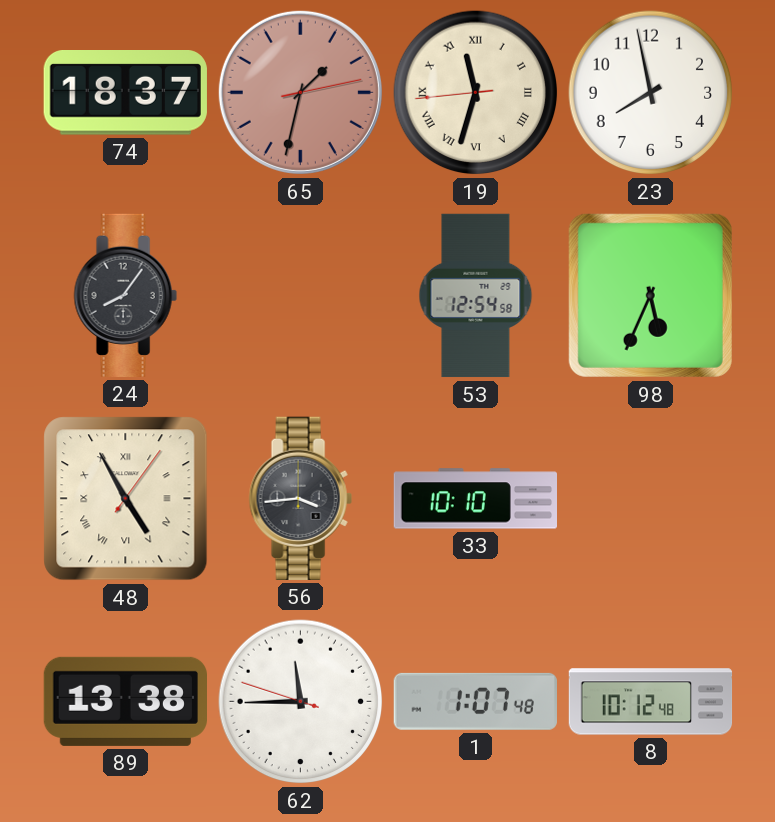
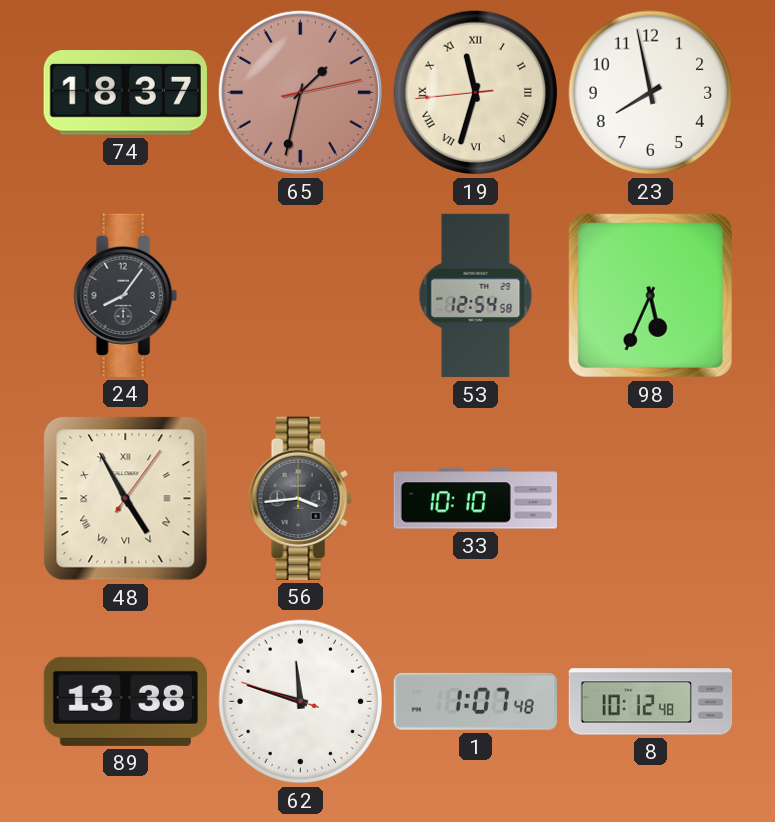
62: 11:44 -> 11:47 (301, 702)
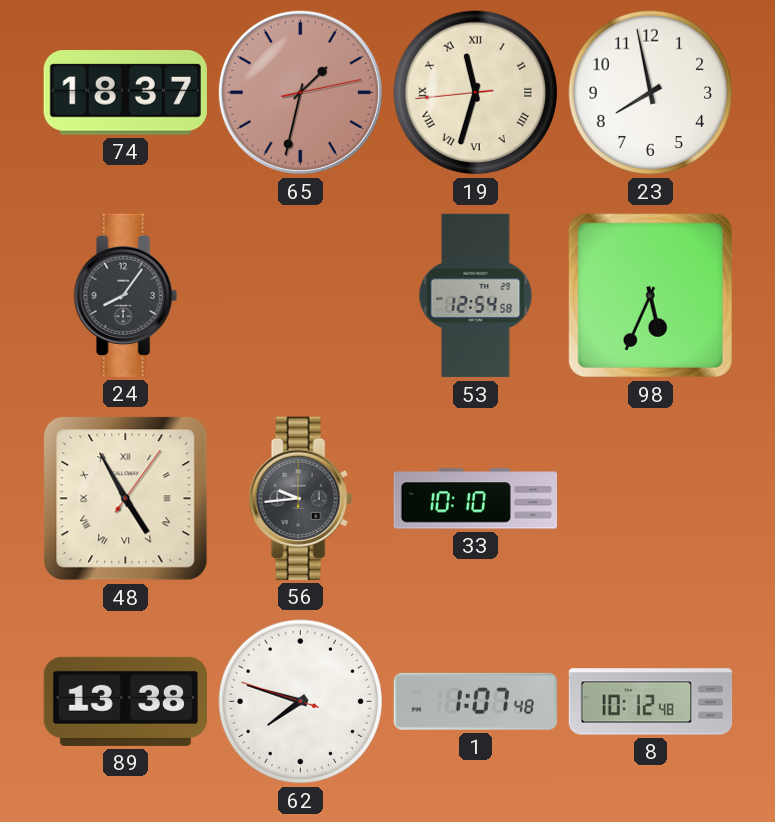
56: 3:44 -> 9:44 (300, 498)
62: 11:47 -> 7:47 (301, 702)
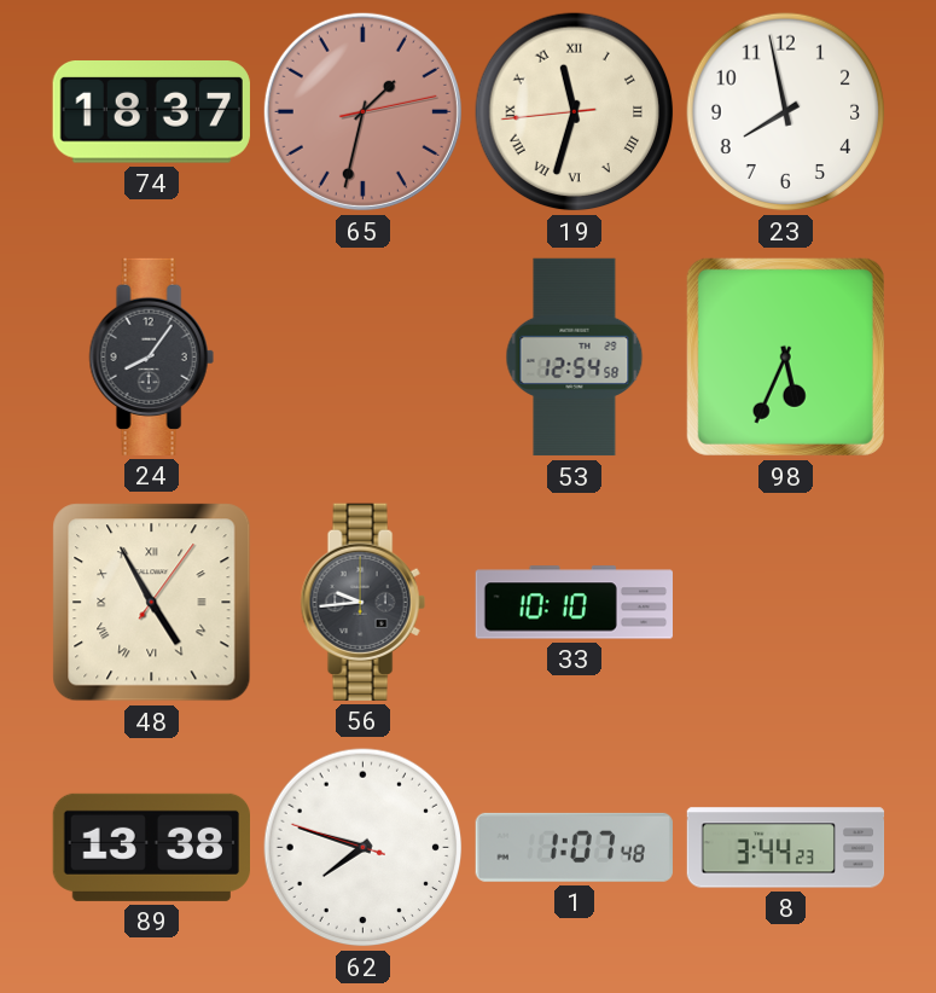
8: 10:12 -> 3:44 (786, 848)
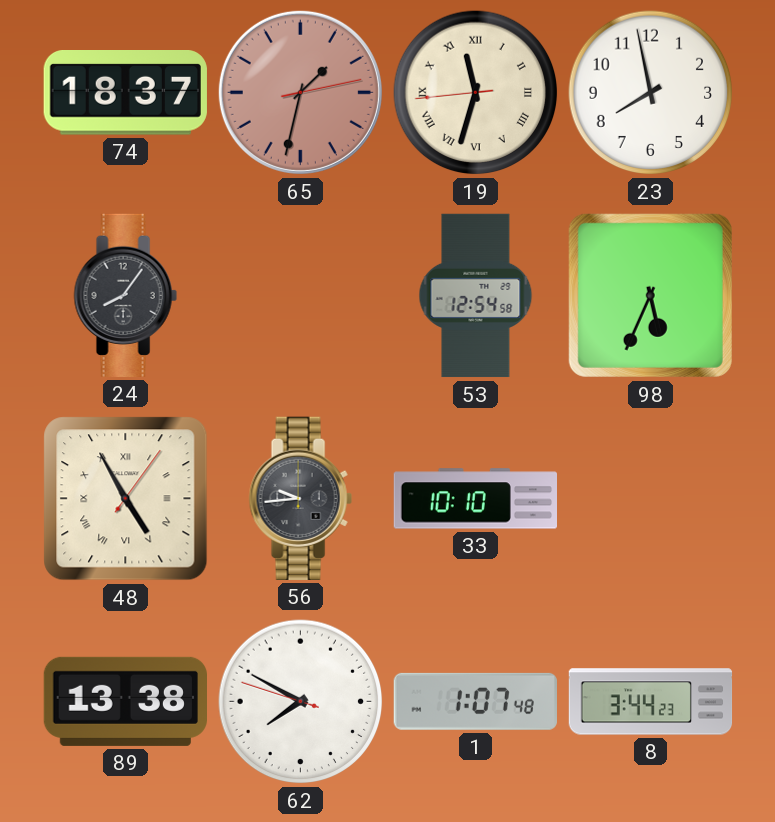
62: 7:47 -> 7:49 (301, 702)
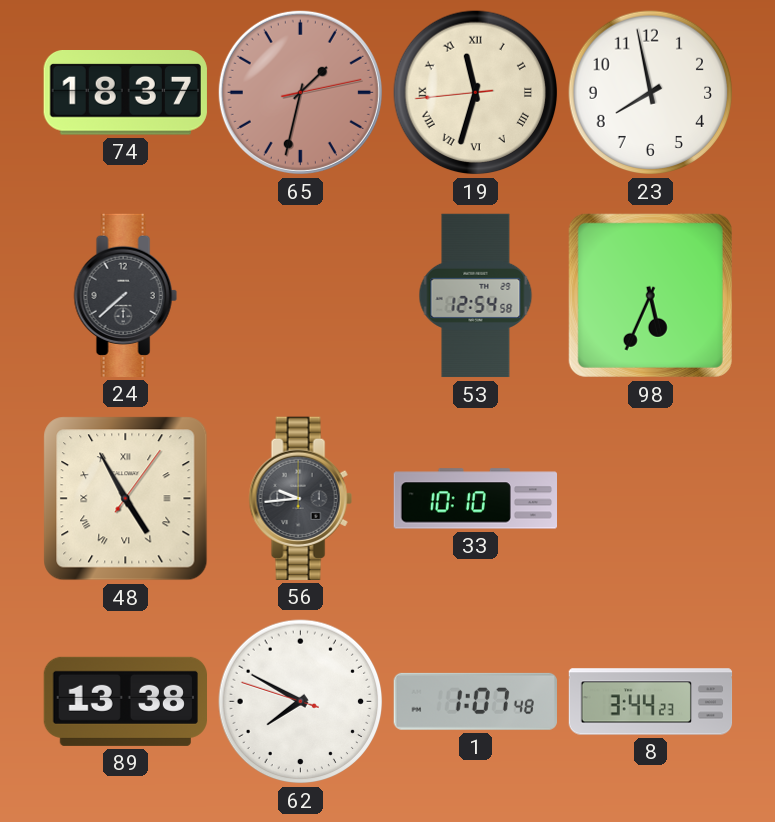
24: 8:06 -> 7:38 (125, 295)
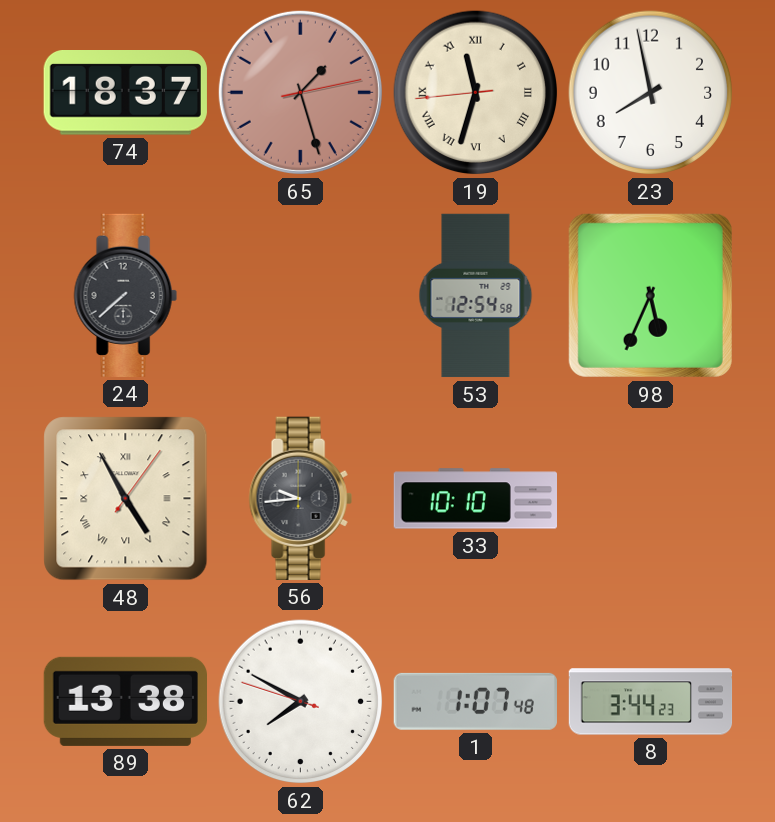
65: 1:32 -> 1:27 (300, 92)
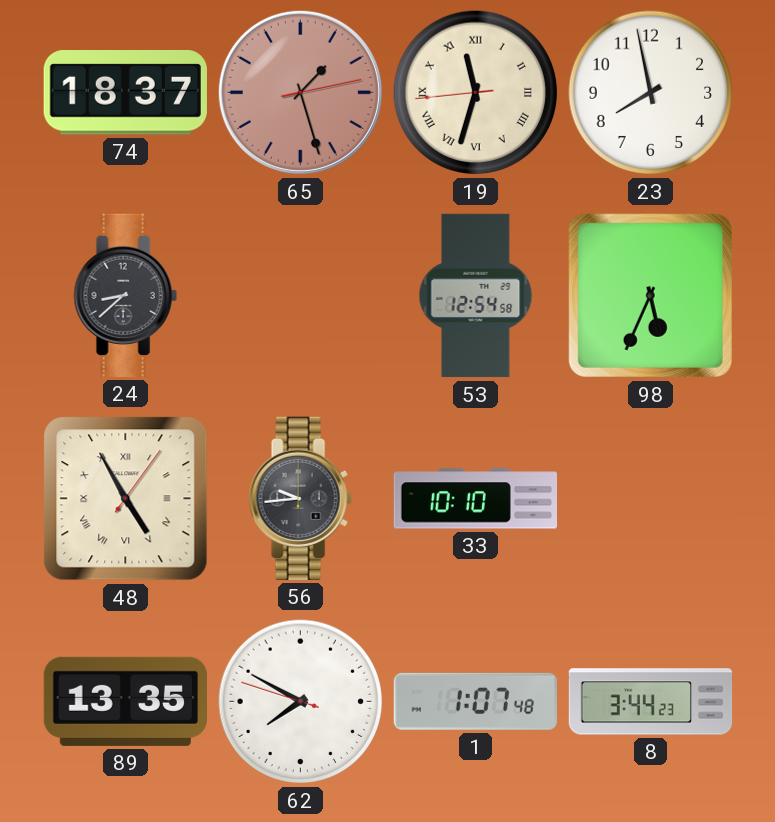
24: 7:38 -> 8:38 (125, 295)
89: 13:38 -> 13:35 (125, 701)
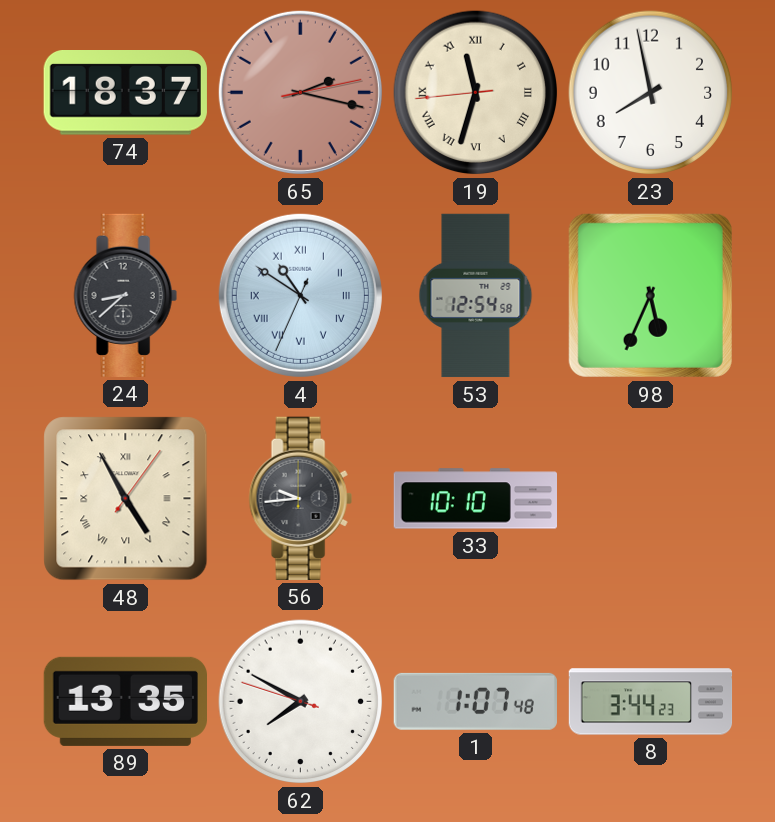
65: 1:27 -> 2:17 (300, 92)
4: none -> 10:50 (300, 295)
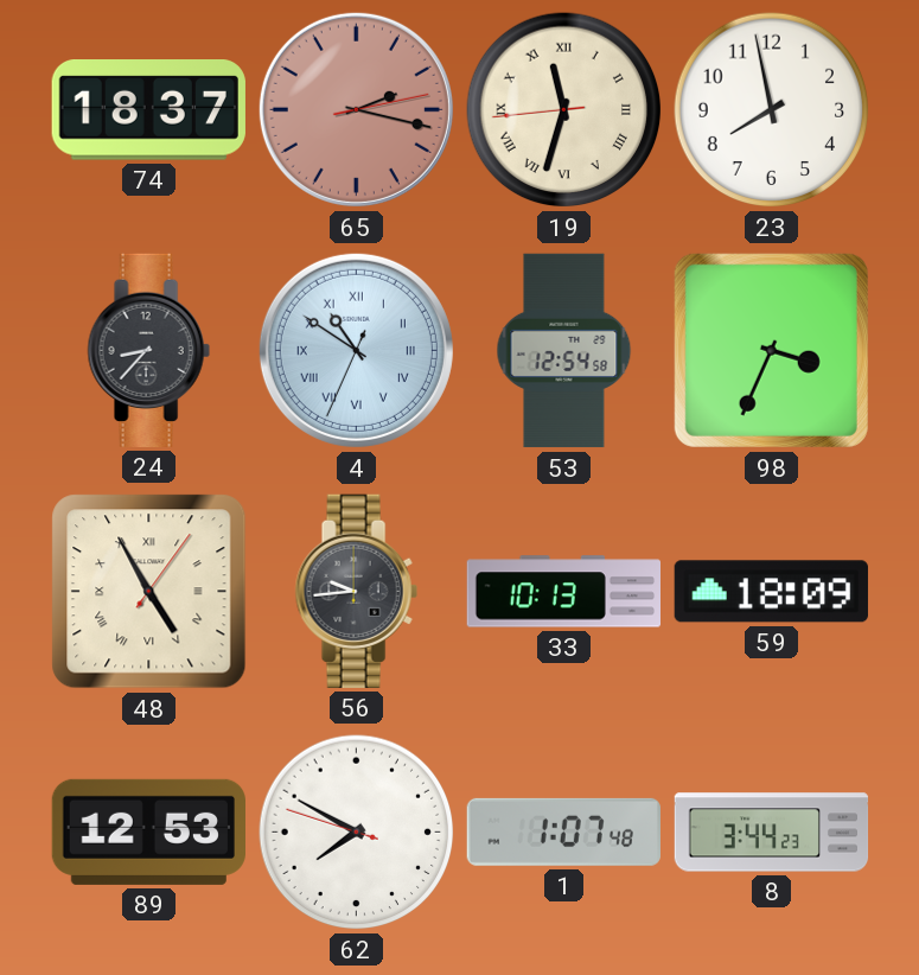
24: 8:38 -> 8:37 (148, 350)
98: 5:34 -> 3:34 (771, 350)
33: 10:10 -> 10:13 (563, 592)
59: none -> 18:09 (771, 592)
89: 13:35 -> 12:53 (148, 831)
